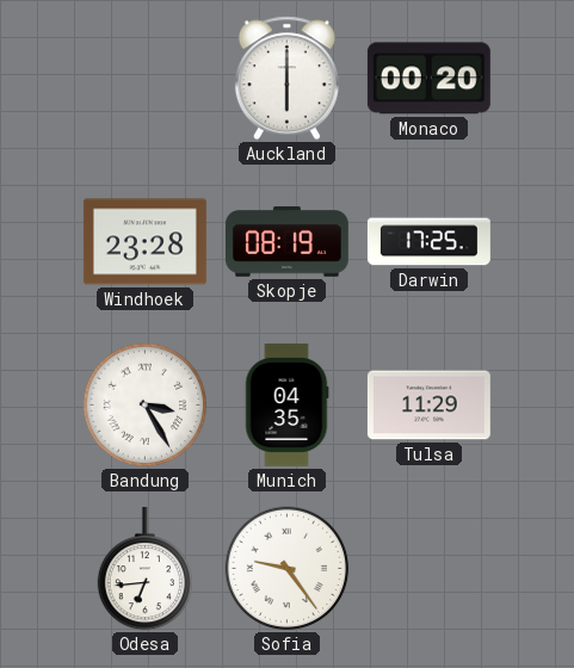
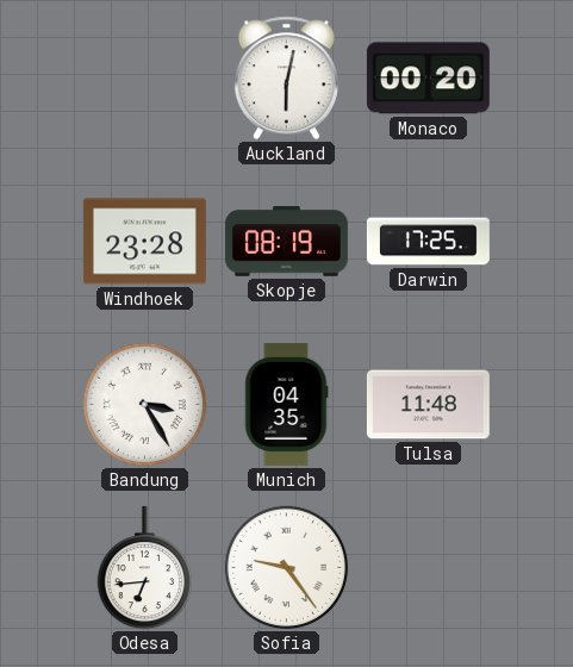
Auckland: 6:00 -> 6:02 (286, 79)
Tulsa: 11:29 -> 11:48 (428, 405)
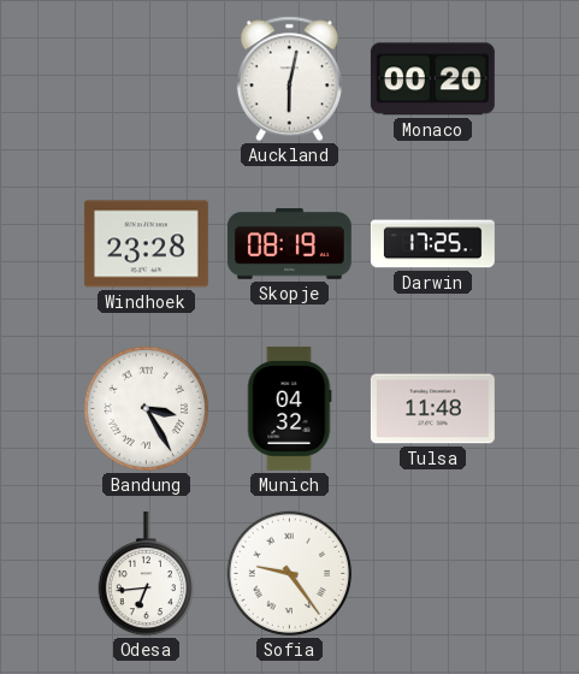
Munich: 04:35 -> 04:32 (289, 408)
